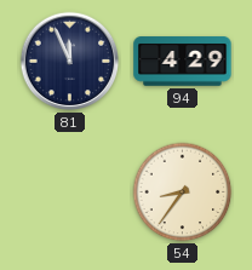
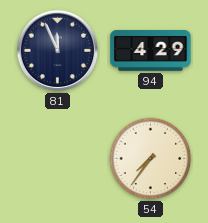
54: 8:36 -> 7:36 (151, 159)
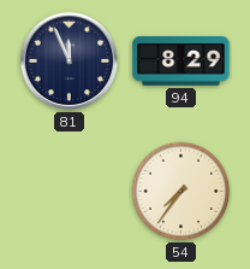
94: 4:29 -> 8:29 (181, 62)
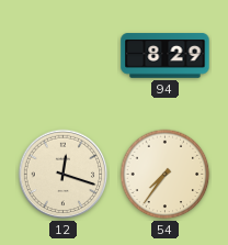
81: 11:56 -> none (70, 62)
12: none -> 12:18 (64, 175)
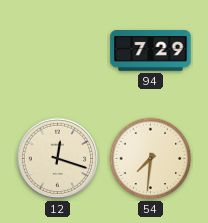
94: 8:29 -> 7:29 (151, 51)
54: 7:36 -> 7:31 (151, 159)
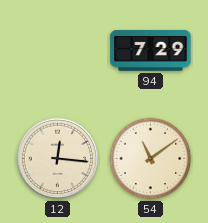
12: 12:18 -> 12:16 (58, 159)
54: 7:31 -> 11:09 (151, 159)
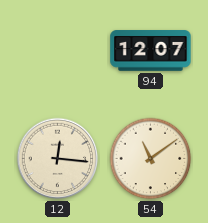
94: 7:29 -> 12:07 (151, 51)
